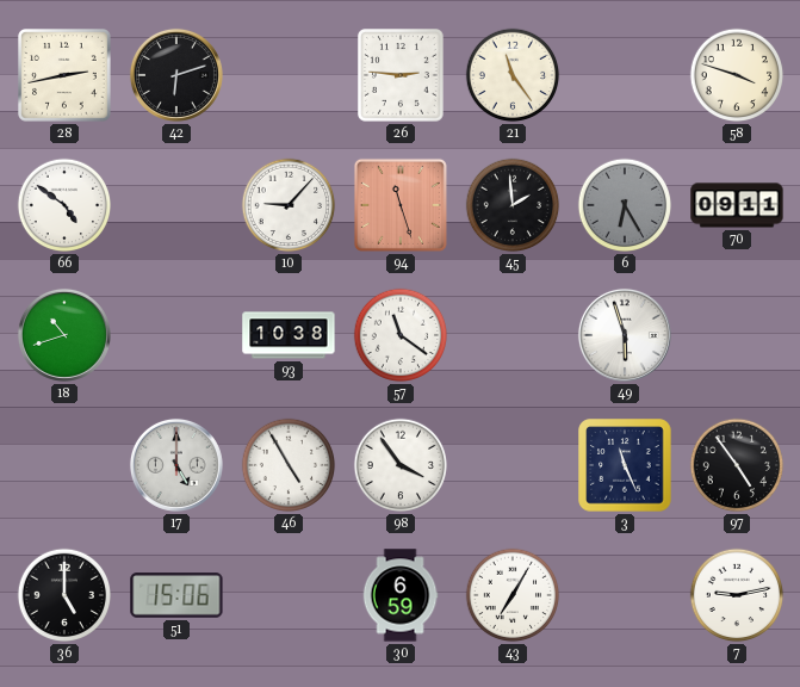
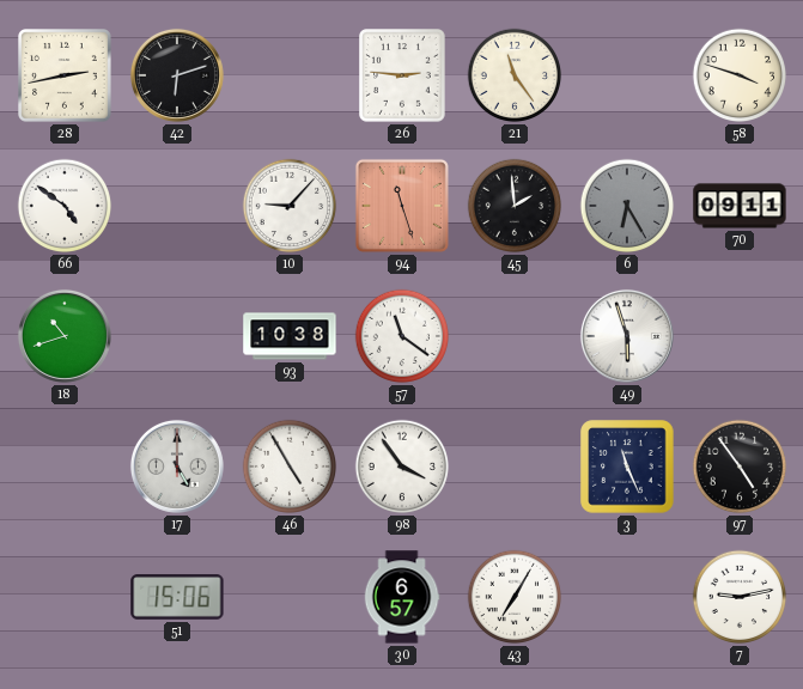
36: 5:00 -> none (64, 595)
30: 6:59 -> 6:57 (402, 597)
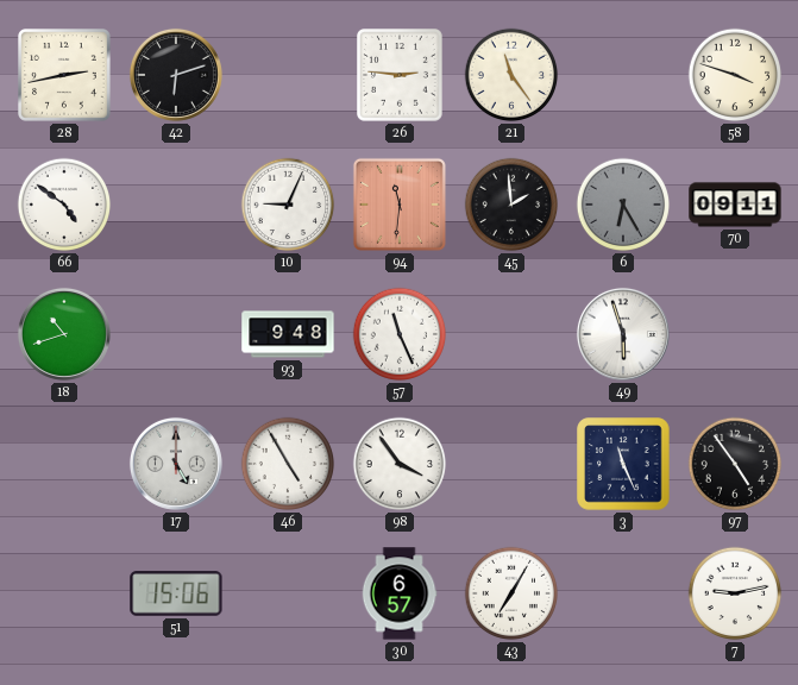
10: 9:07 -> 9:04 (288, 205)
94: 11:27 -> 11:31 (400, 205)
93: 10:38 -> 9:48 (288, 334)
57: 11:21 -> 11:26 (400, 334)
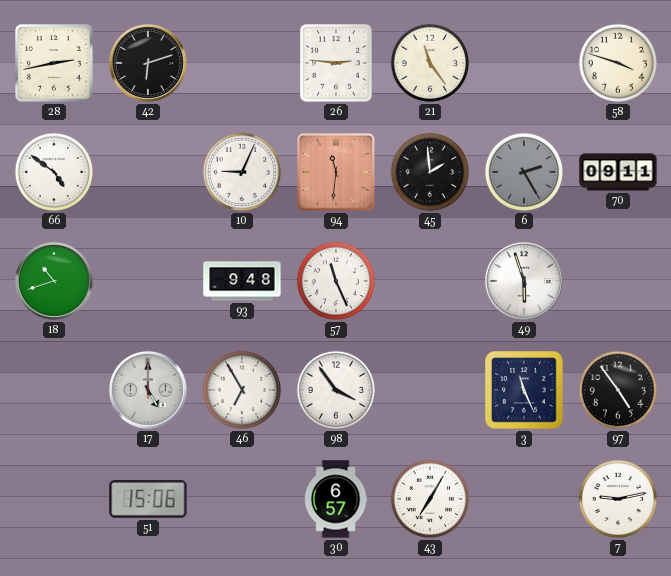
6: 6:25 -> 2:25 (524, 172)
46: 4:55 -> 6:55 (242, 390)
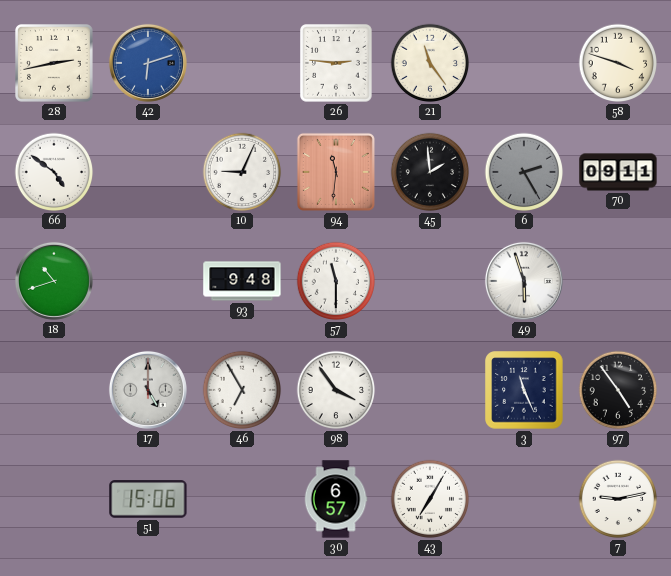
42 dial: black -> blue (148, 63)
57: 11:26 -> 11:30 (336, 281)
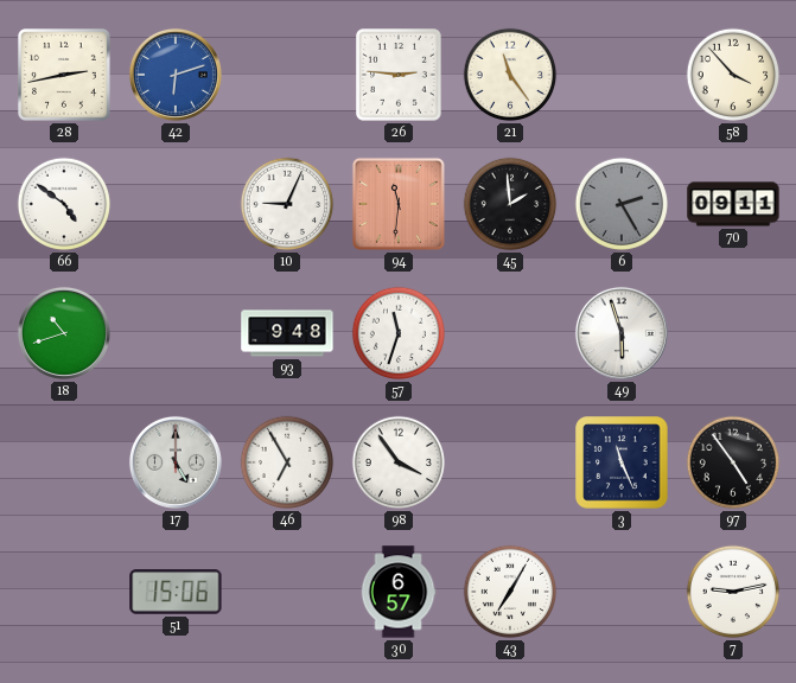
58: 3:48 -> 3:53 (733, 75)
57: 11:30 -> 11:33 (399, 333)
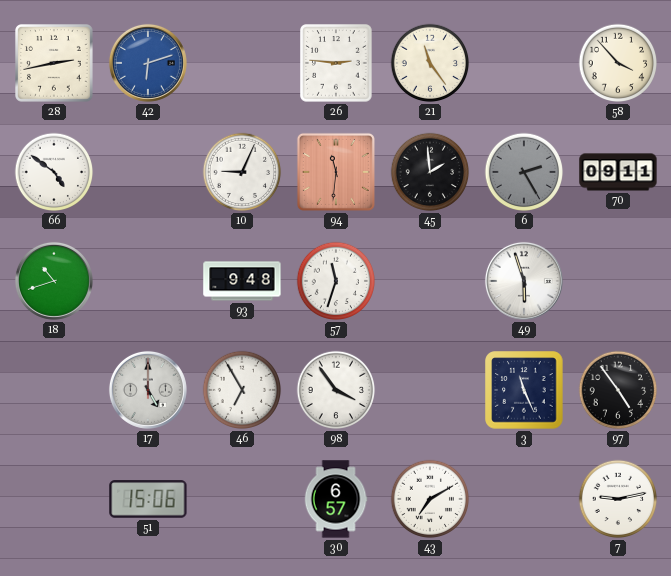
43: 7:05 -> 7:10 (430, 499)
